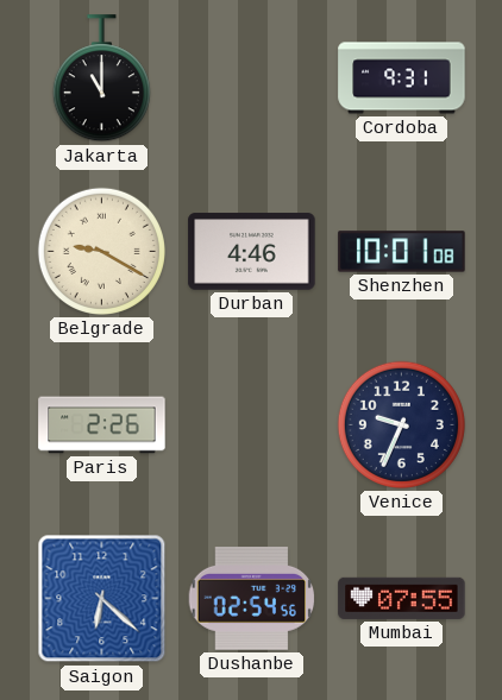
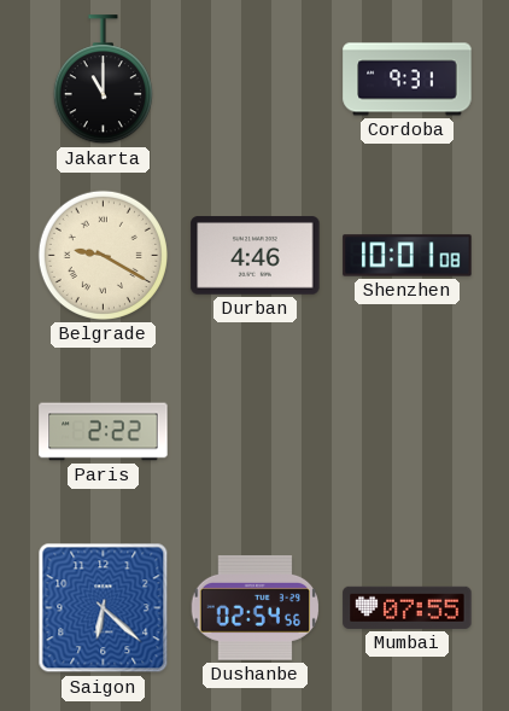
Paris: 2:26 -> 2:22 (104, 432)
Venice: 9:34 -> none (401, 424)
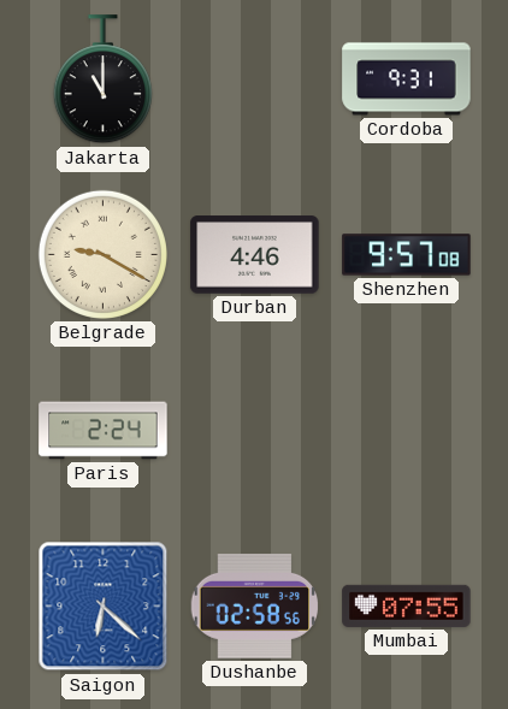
Shenzhen: 10:01 -> 9:57 (407, 255)
Paris: 2:22 -> 2:24 (104, 431)
Dushanbe: 02:54 -> 02:58 (255, 605)
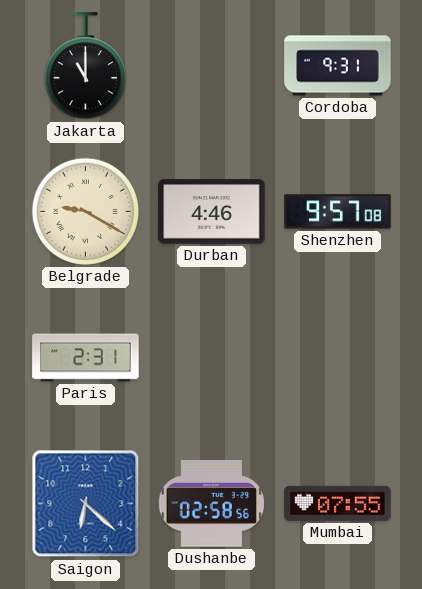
Paris: 2:24 -> 2:31 (86, 358)
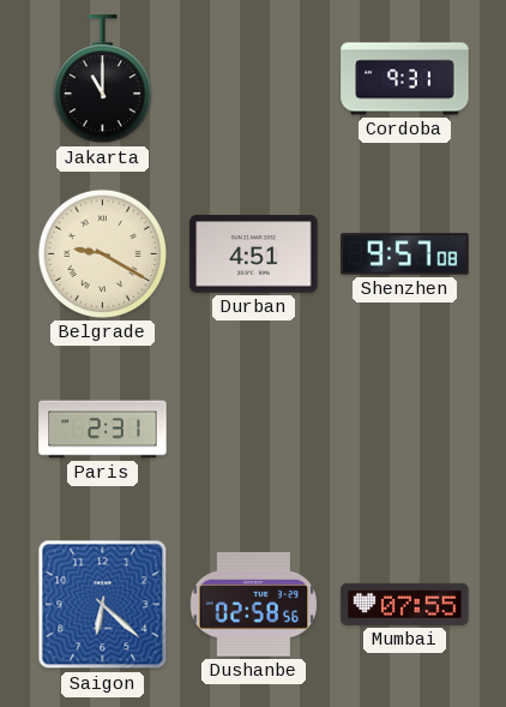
Durban: 4:46 -> 4:51 (254, 254)
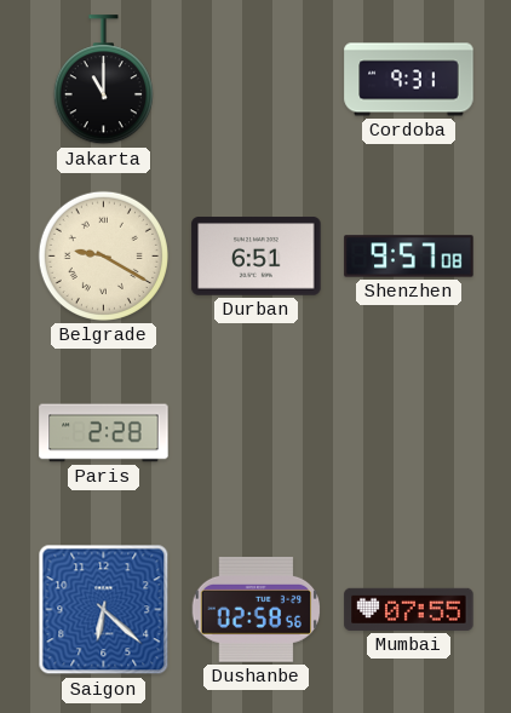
Durban: 4:51 -> 6:51 (257, 257)
Paris: 2:31 -> 2:28 (104, 433)
